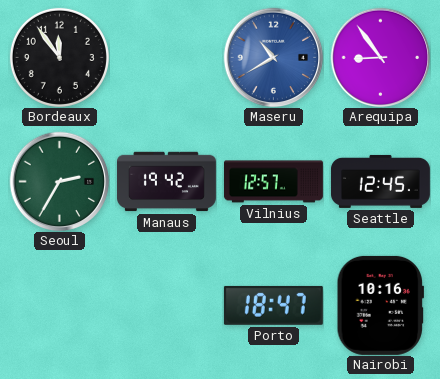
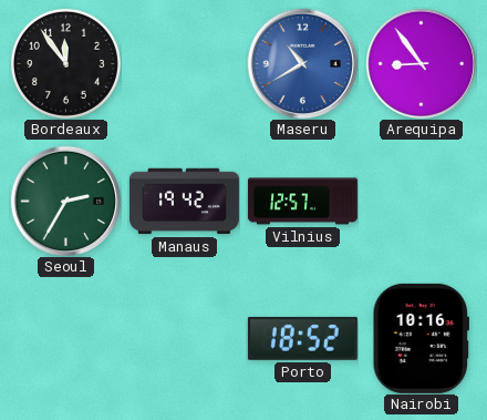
Seattle: 12:45 -> none (380, 181)
Porto: 18:47 -> 18:52 (302, 338)
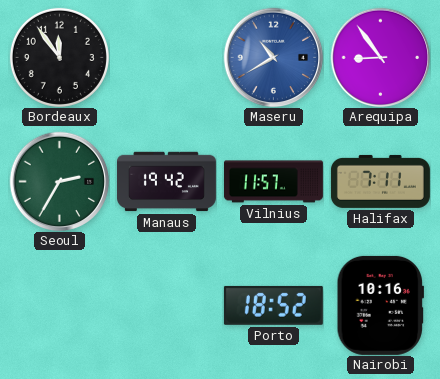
Vilnius: 12:57 -> 11:57 (273, 182)
Halifax: none -> 7:11 (380, 181)
